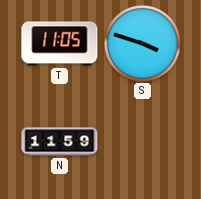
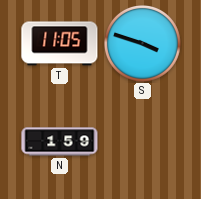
N: 11:59 -> 1:59 (60, 142)
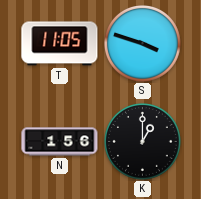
N: 1:59 -> 1:56 (60, 142)
K: none -> 1:00 (143, 142)
